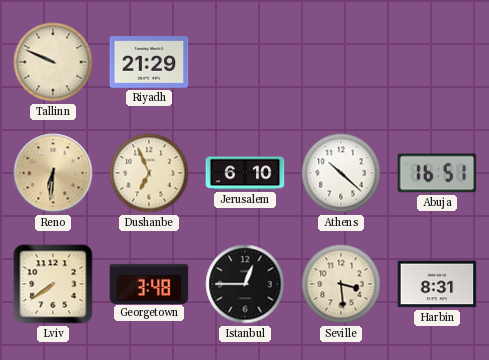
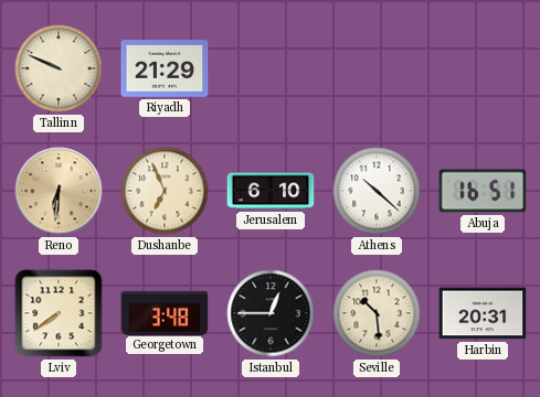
Seville: 3:29 -> 10:29 (377, 313)
Harbin: 8:31 -> 20:31 (483, 313)
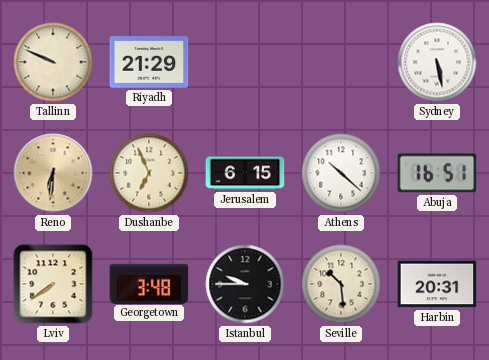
Sydney: none -> 5:28 (437, 62)
Jerusalem: 6:10 -> 6:15 (245, 173)
Istanbul: 12:45 -> 9:45 (245, 284)
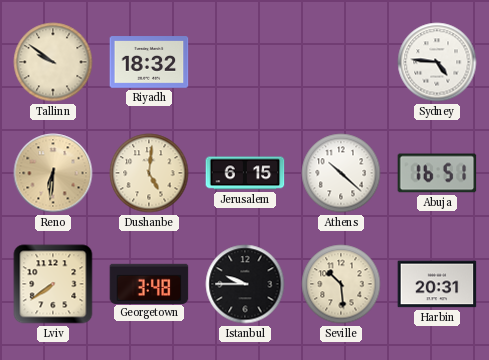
Tallinn: 9:49 -> 9:51 (53, 62)
Riyadh: 21:29 -> 18:32 (149, 62)
Sydney: 5:28 -> 4:46 (437, 62)
Dushanbe: 6:56 -> 5:01 (149, 173)
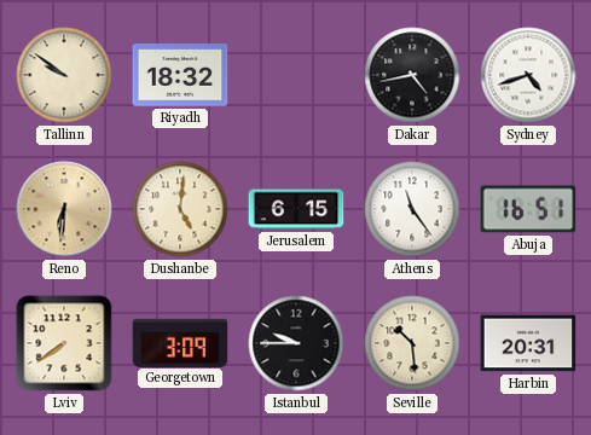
Dakar: none -> 4:43 (412, 75)
Sydney: 4:46 -> 4:42 (528, 75)
Athens: 10:22 -> 11:24 (412, 209)
Georgetown: 3:48 -> 3:09 (180, 342)
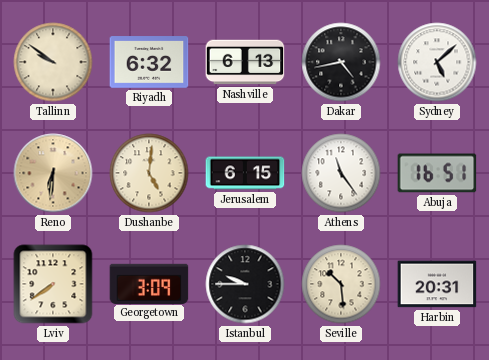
Riyadh: 18:32 -> 6:32 (149, 62)
Nashville: none -> 6:13 (245, 62)
Sydney: 4:42 -> 5:08 (437, 62)
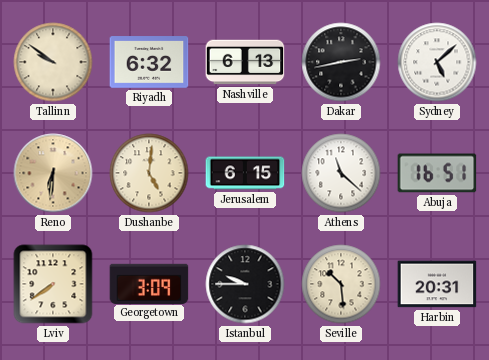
Dakar: 4:43 -> 2:43 (341, 62)
Athens: 11:24 -> 11:22 (341, 173)
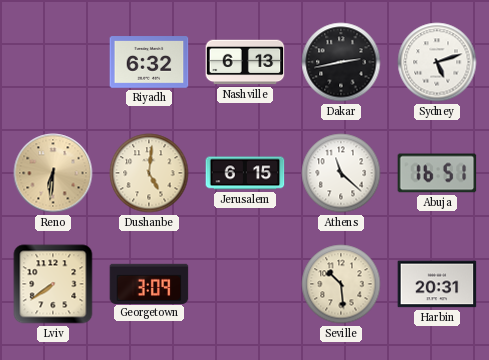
Tallinn: 9:51 -> none (53, 62)
Sydney: 5:08 -> 5:12 (437, 62)
Istanbul: 9:45 -> none (245, 284)
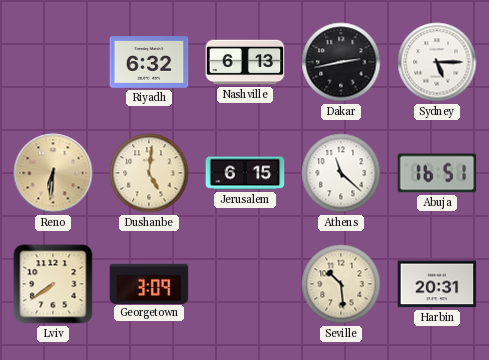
Sydney: 5:12 -> 5:15 (437, 62)
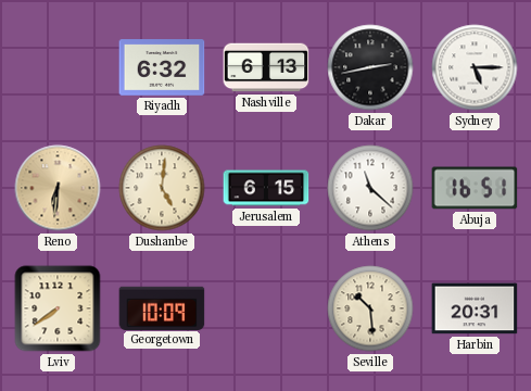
Georgetown: 3:09 -> 10:09 (162, 307)
